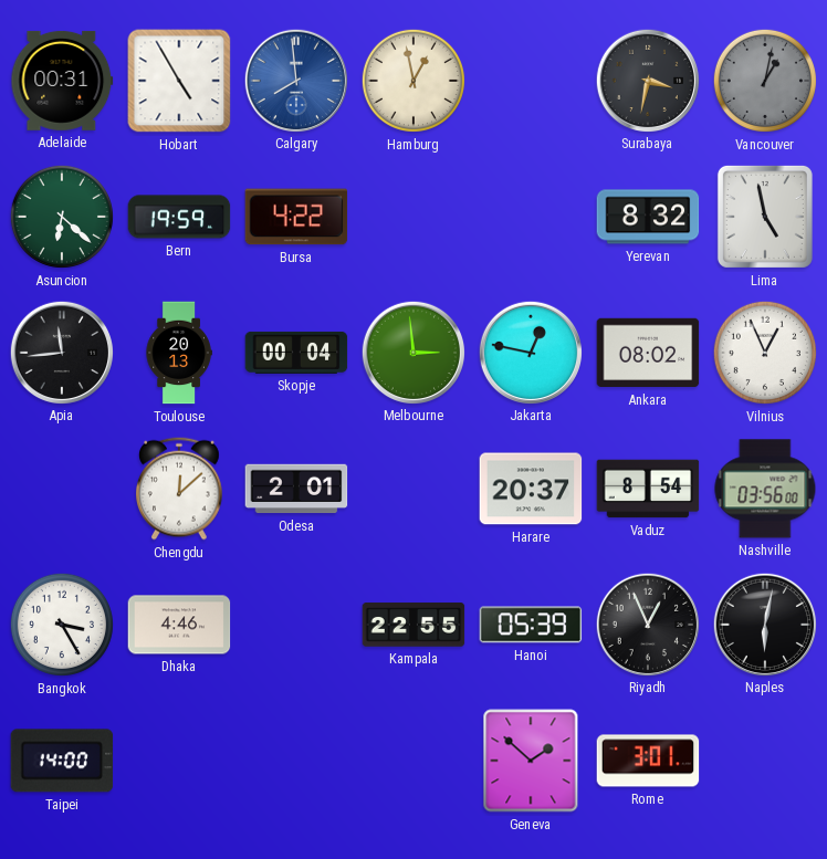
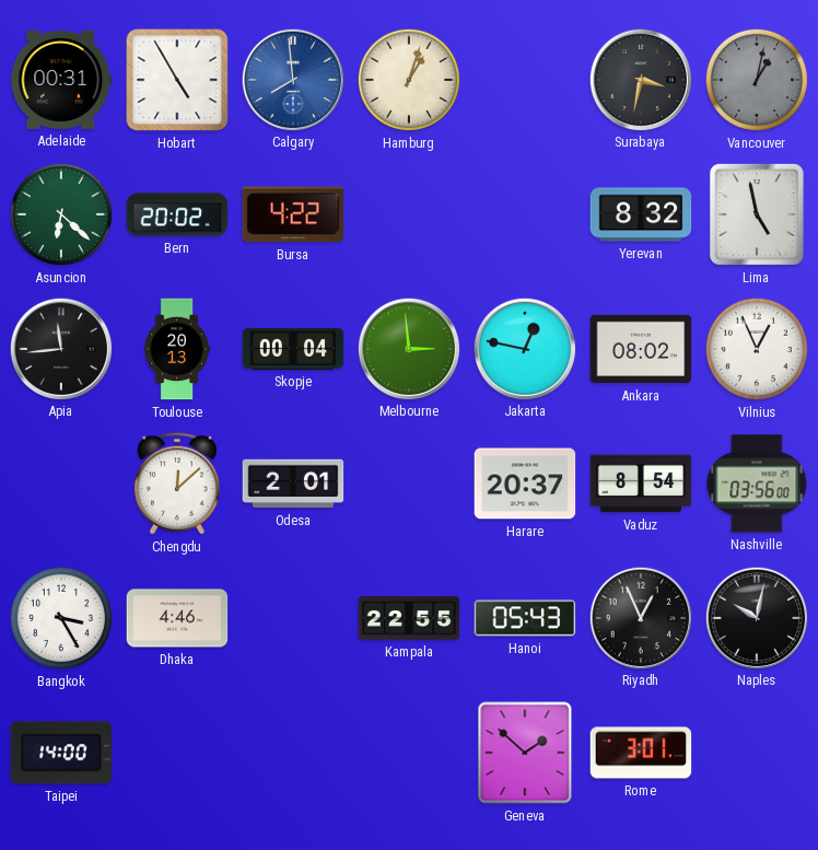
Hamburg: 12:58 -> 1:03 (409, 80)
Bern: 19:59 -> 20:02 (177, 214)
Hanoi: 05:39 -> 05:43 (525, 618)
Naples: 6:02 -> 10:02 (756, 617)
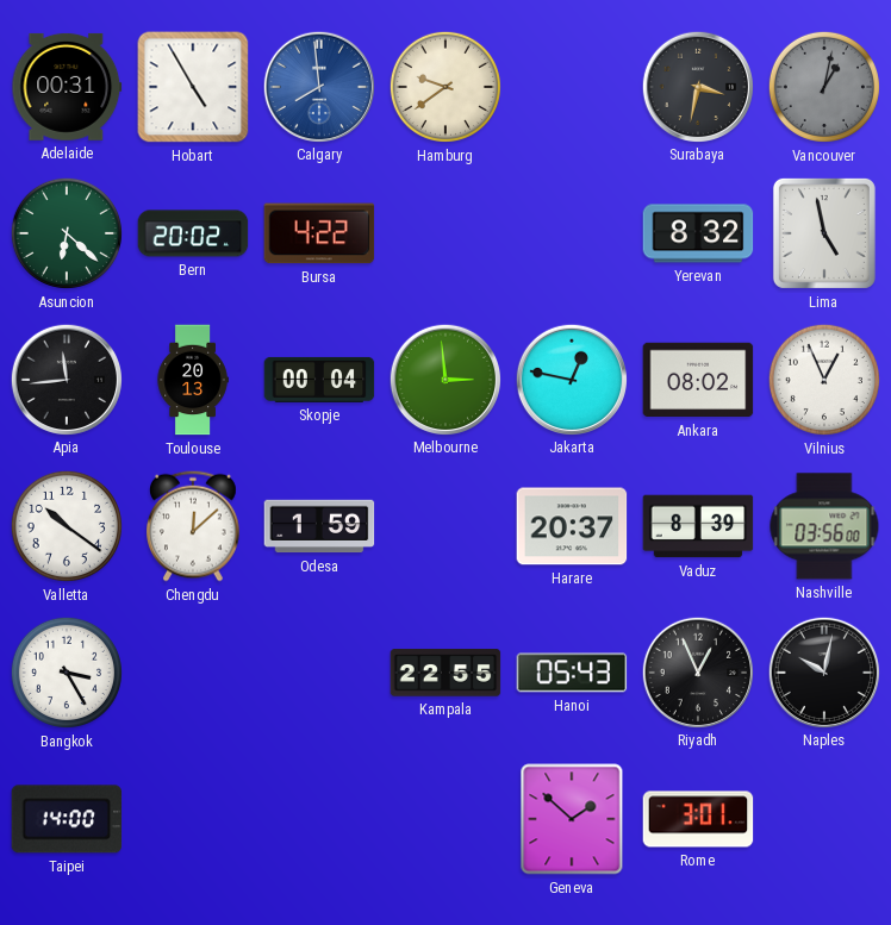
Hamburg: 1:03 -> 9:39 (445, 87)
Valletta: none -> 10:21 (67, 526)
Odesa: 2:01 -> 1:59 (319, 526)
Vaduz: 8:54 -> 8:39 (698, 526)
Dhaka: 4:46 -> none (177, 618)
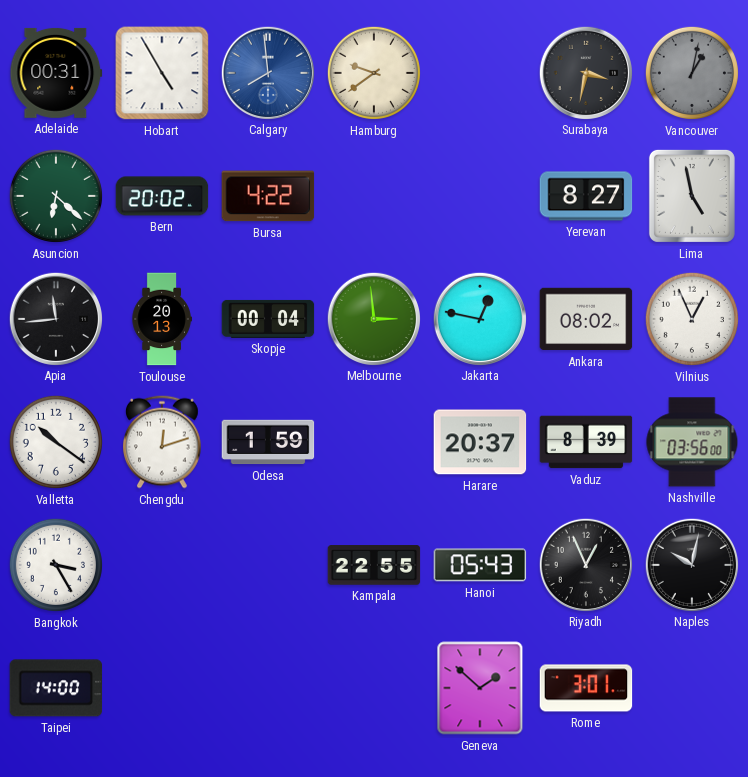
Yerevan: 8:32 -> 8:27 (586, 196)
Chengdu: 12:08 -> 12:12 (163, 442)
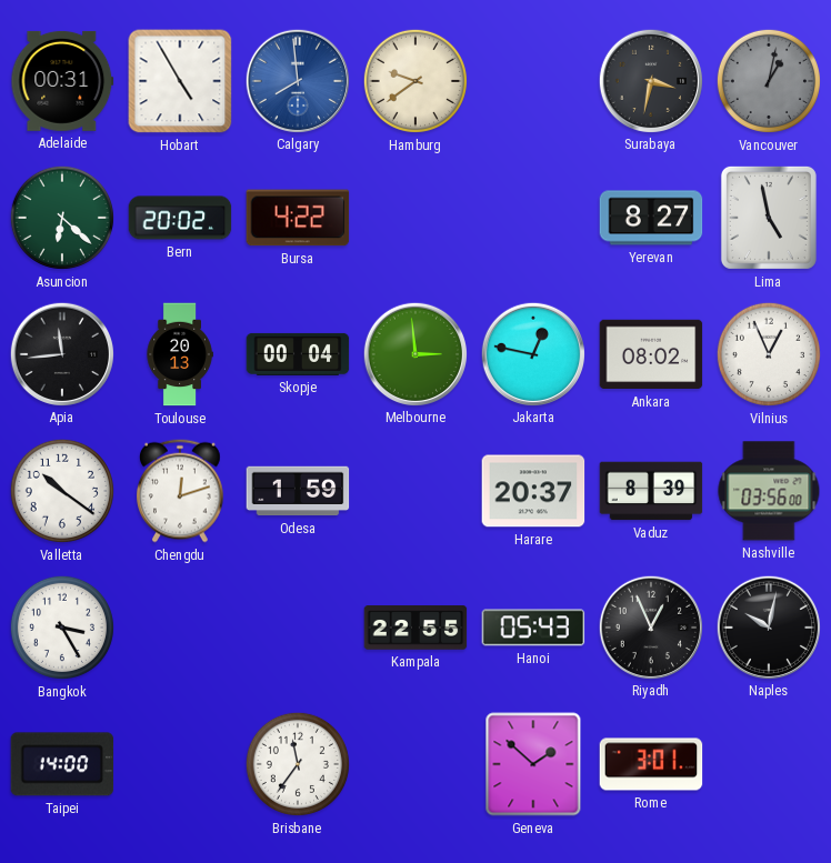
Brisbane: none -> 11:36 (298, 764)
